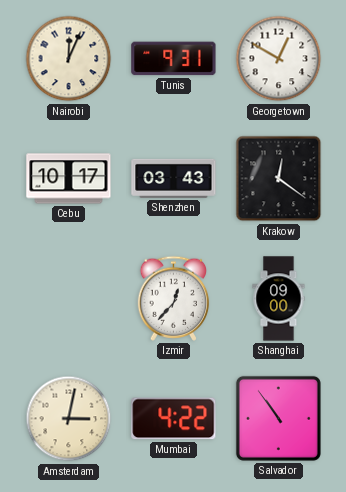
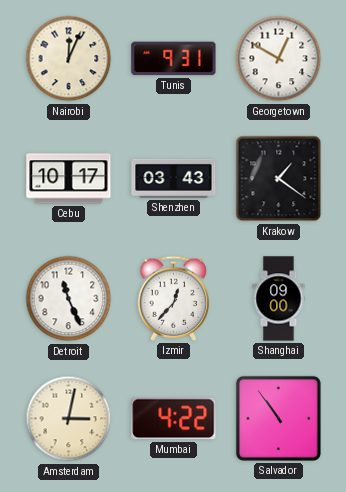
Krakow: 12:21 -> 1:21 (279, 179)
Detroit: none -> 11:26 (69, 299)
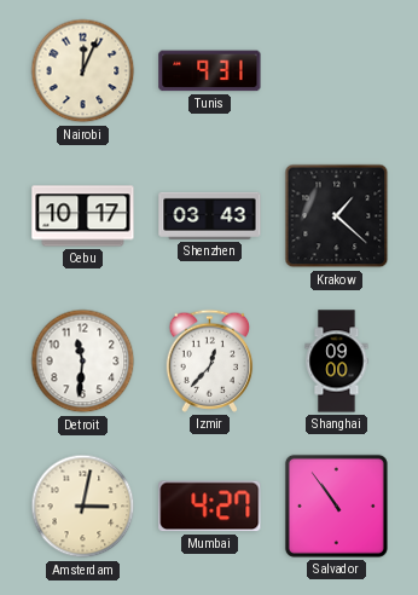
Georgetown: 12:50 -> none (279, 59)
Krakow: 1:21 -> 1:22 (337, 216)
Detroit: 11:26 -> 11:31 (83, 362)
Mumbai: 4:22 -> 4:27 (210, 507)
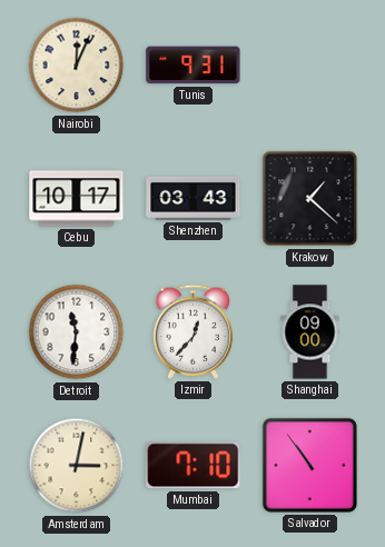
Mumbai: 4:27 -> 7:10 (194, 466)
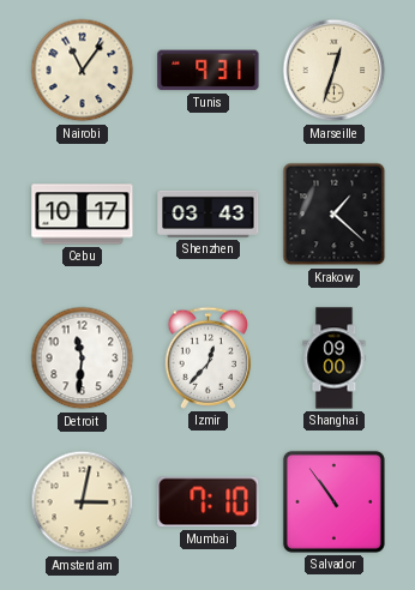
Nairobi: 12:04 -> 11:06 (83, 71)
Marseille: none -> 12:33 (335, 71)
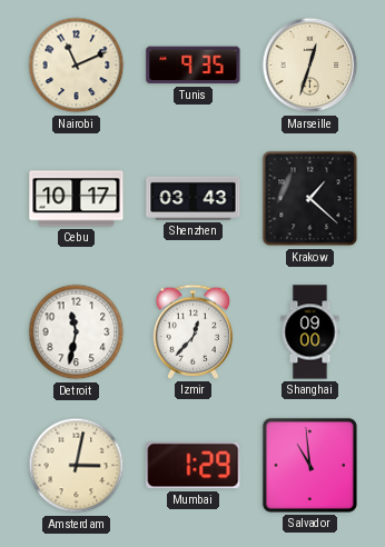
Nairobi: 11:06 -> 11:11 (77, 66)
Tunis: 9:31 -> 9:35 (194, 66)
Detroit: 11:31 -> 11:32 (77, 332)
Mumbai: 7:10 -> 1:29 (194, 466)
Salvador: 10:54 -> 10:59 (309, 465)
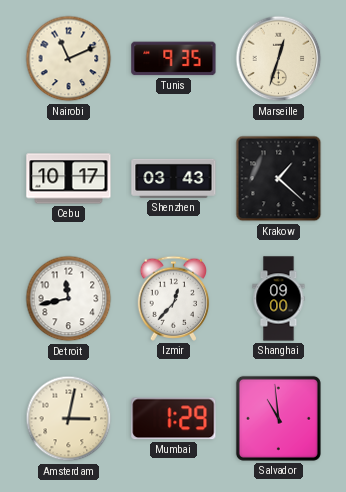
Detroit: 11:32 -> 11:43 (69, 299)
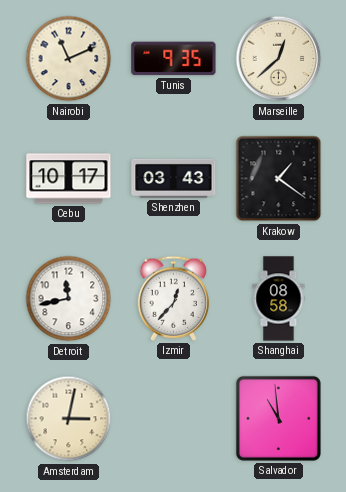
Marseille: 12:33 -> 12:38 (279, 59)
Krakow: 1:22 -> 1:21 (279, 179)
Shanghai: 09:00 -> 08:58 (279, 299)
Mumbai: 1:29 -> none (174, 419)
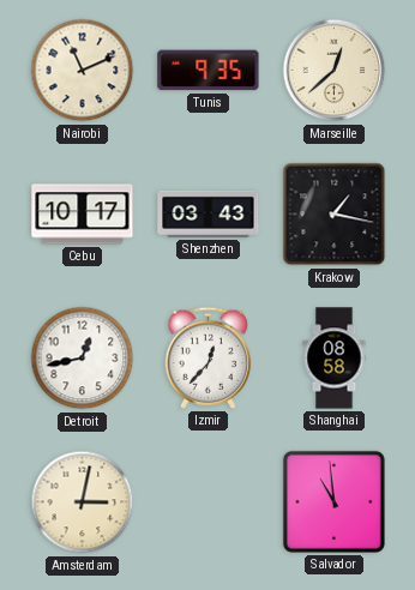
Krakow: 1:21 -> 1:17 (335, 215)
Detroit: 11:43 -> 12:43 (83, 359)
